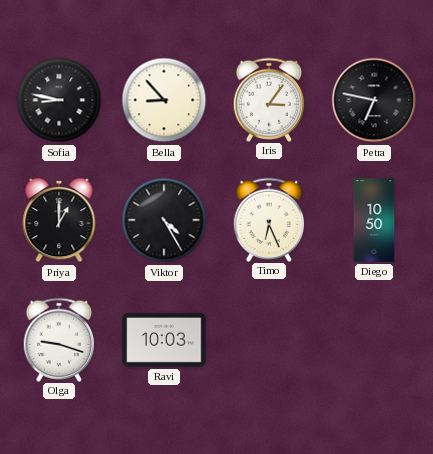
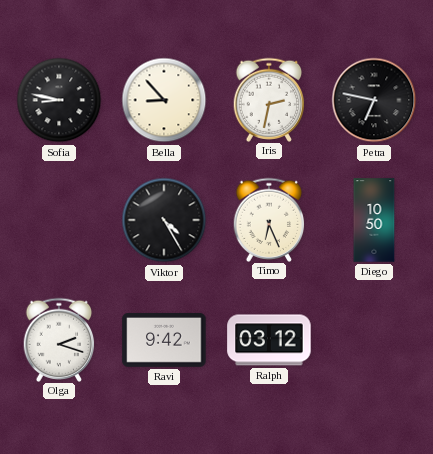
Iris: 3:06 -> 2:32 (269, 99)
Priya: 1:00 -> none (59, 220)
Olga: 9:18 -> 2:18 (59, 339)
Ravi: 10:03 -> 9:42 (164, 341)
Ralph: none -> 03:12 (269, 340)
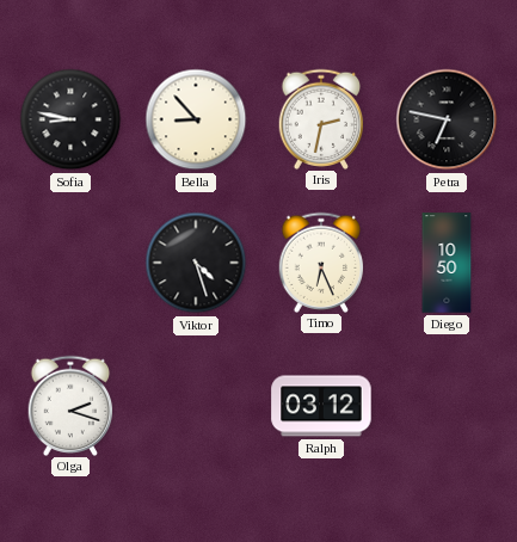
Viktor: 4:25 -> 4:27 (196, 263)
Ravi: 9:42 -> none (164, 341)
